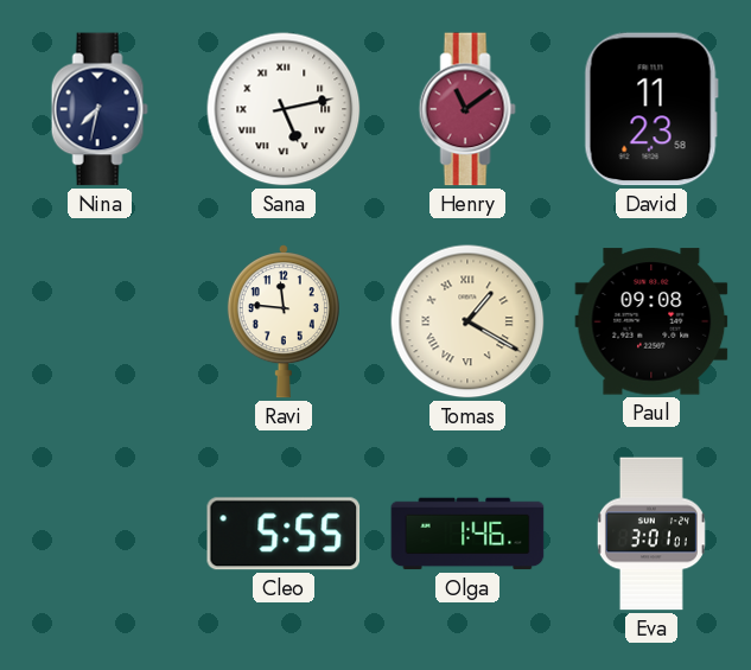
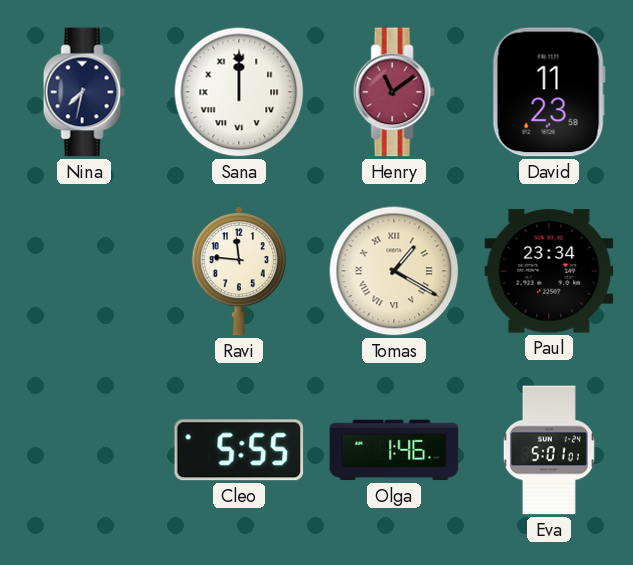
Sana: 5:13 -> 12:00 (239, 92)
Paul: 09:08 -> 23:34 (549, 271)
Eva: 3:01 -> 5:01 (549, 450)
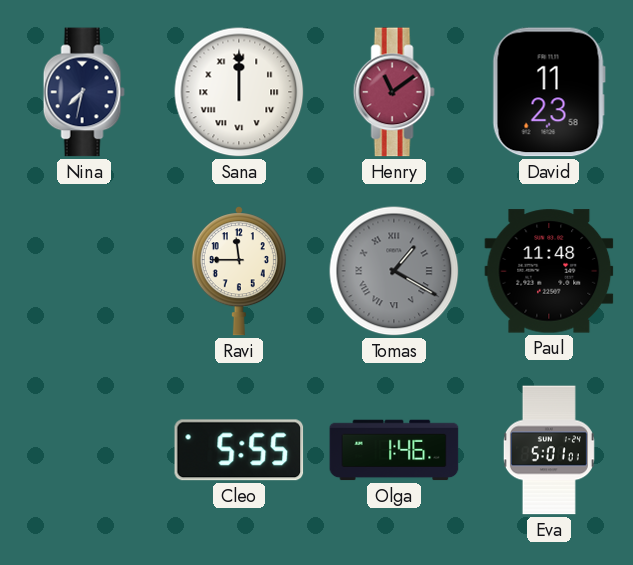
Ravi: 11:46 -> 11:45 (239, 271)
Tomas dial: cream -> grey (394, 271)
Paul: 23:34 -> 11:48 (549, 271)
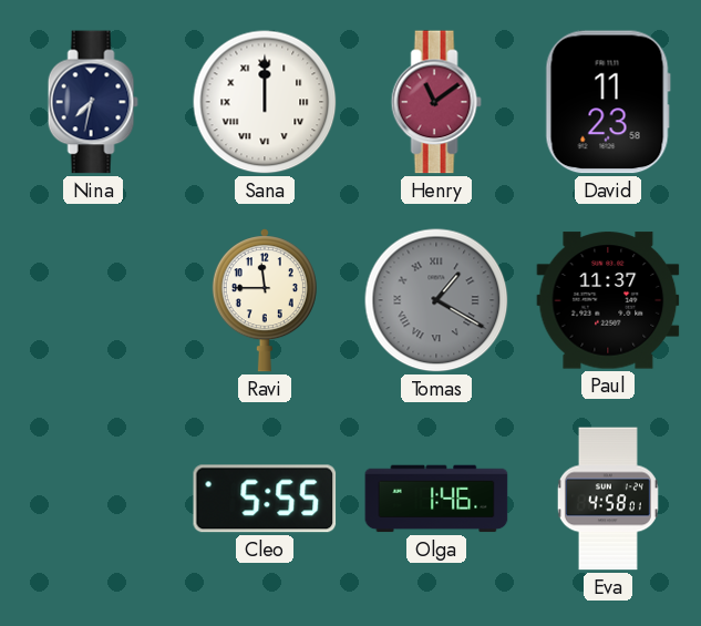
Paul: 11:48 -> 11:37 (608, 300)
Eva: 5:01 -> 4:58 (608, 499)
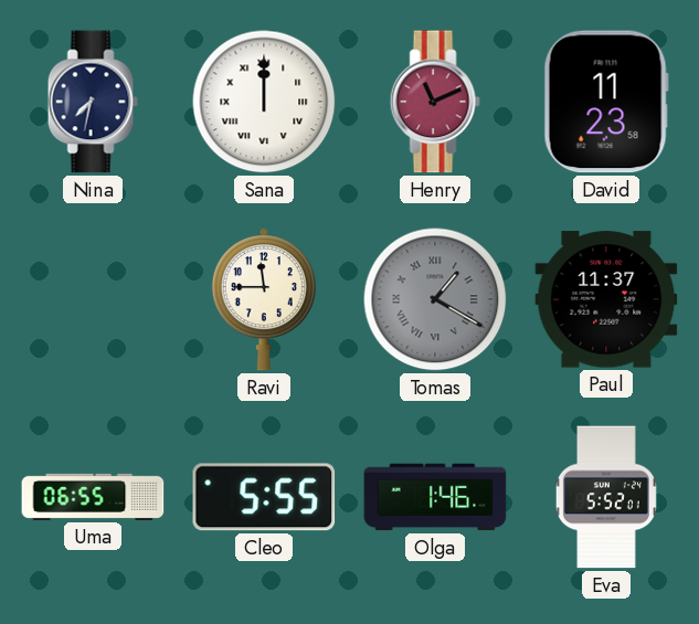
Henry: 11:09 -> 11:11 (435, 102)
Uma: none -> 06:55 (93, 497)
Eva: 4:58 -> 5:52 (606, 497)
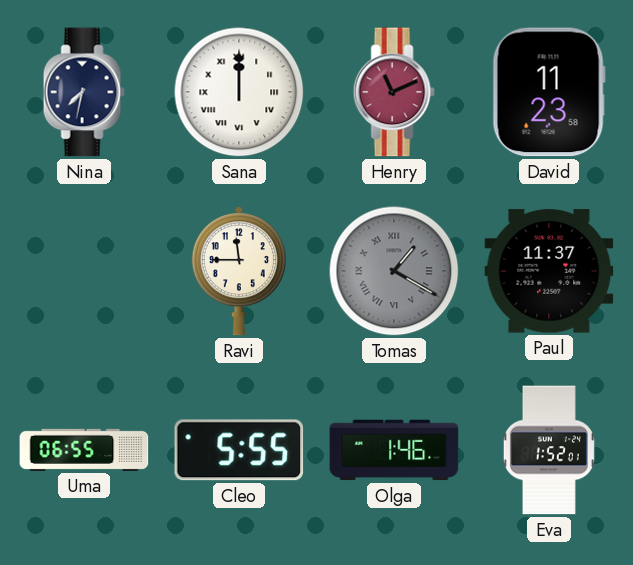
Eva: 5:52 -> 1:52 (549, 450)
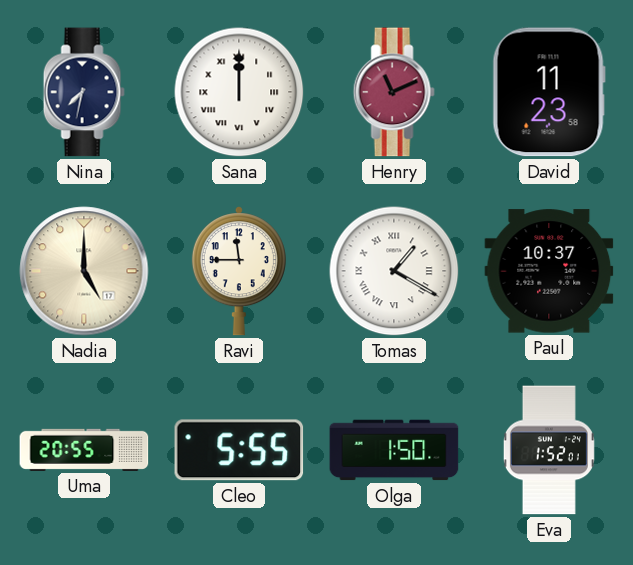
Nadia: none -> 5:00 (84, 271)
Tomas dial: grey -> white (394, 271)
Paul: 11:37 -> 10:37 (549, 271)
Uma: 06:55 -> 20:55 (84, 450)
Olga: 1:46 -> 1:50 (394, 450)
